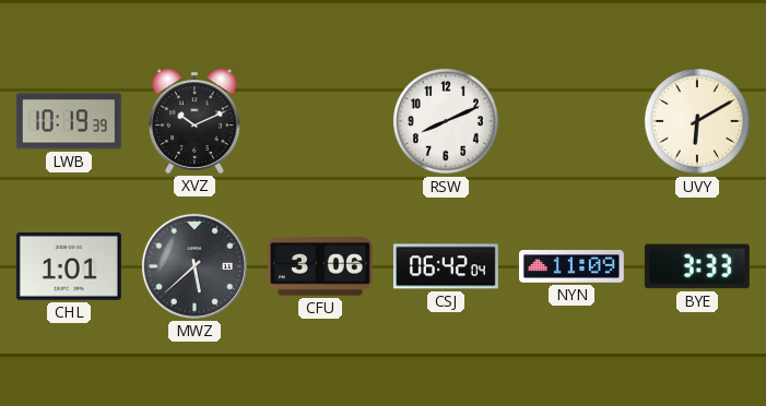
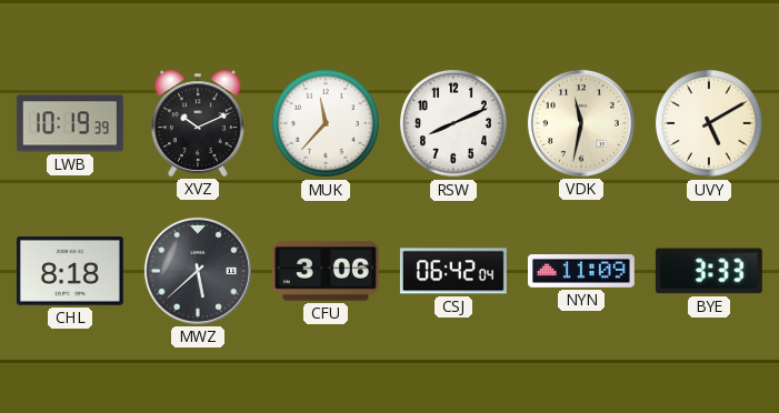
MUK: none -> 11:37 (326, 123)
VDK: none -> 11:32 (581, 123)
UVY: 6:10 -> 5:10 (709, 123)
CHL: 1:01 -> 8:18 (70, 272)
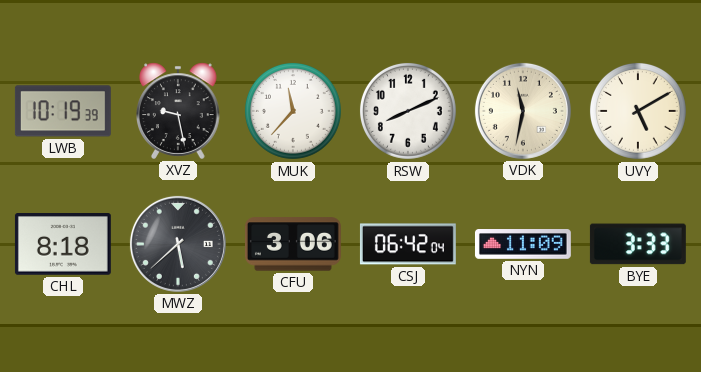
XVZ: 10:11 -> 9:28 (178, 111)
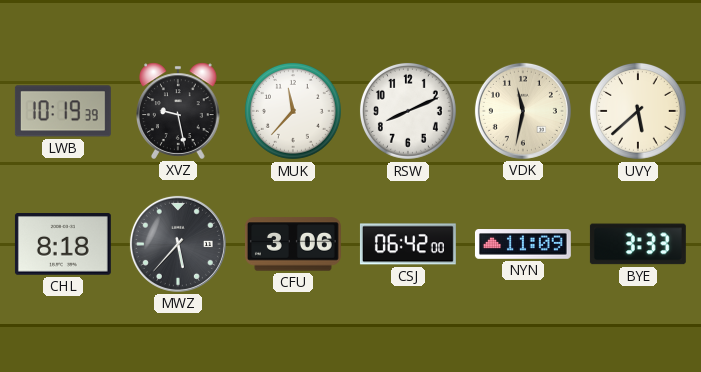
UVY: 5:10 -> 5:38 (638, 111)
MWZ: 5:38 -> 5:37 (178, 244)
CSJ: 06:42:04 -> 06:42:00 (408, 244)
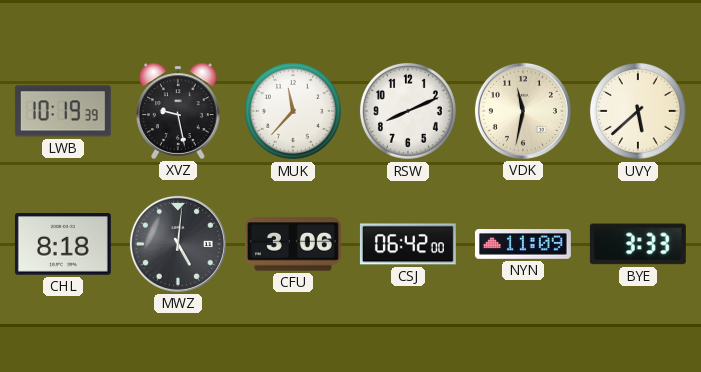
MWZ: 5:37 -> 5:01 (178, 244)
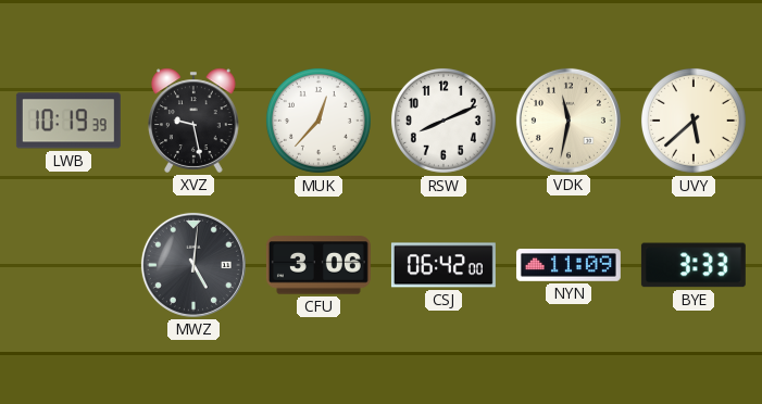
MUK: 11:37 -> 12:37 (318, 121)
CHL: 8:18 -> none (63, 245)
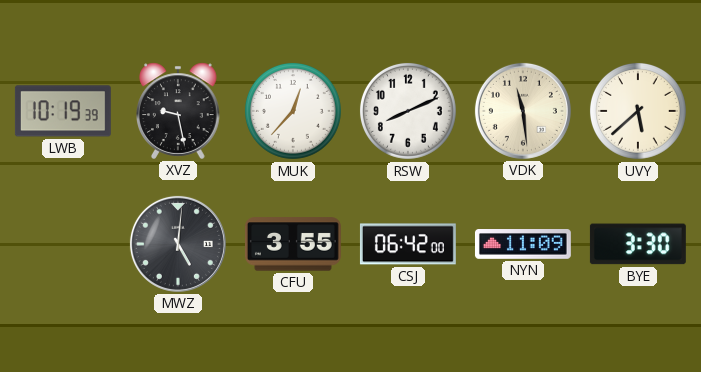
VDK: 11:32 -> 11:29 (523, 111)
CFU: 3:06 -> 3:55 (293, 244)
BYE: 3:33 -> 3:30 (638, 244)
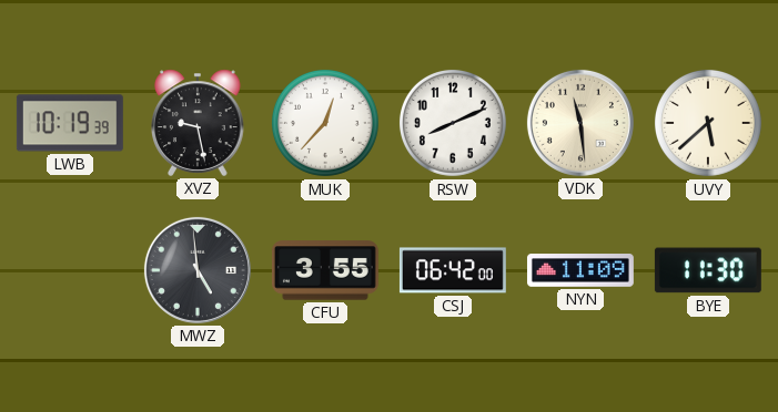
MWZ: 5:01 -> 4:59 (198, 270)
BYE: 3:30 -> 11:30 (708, 270)
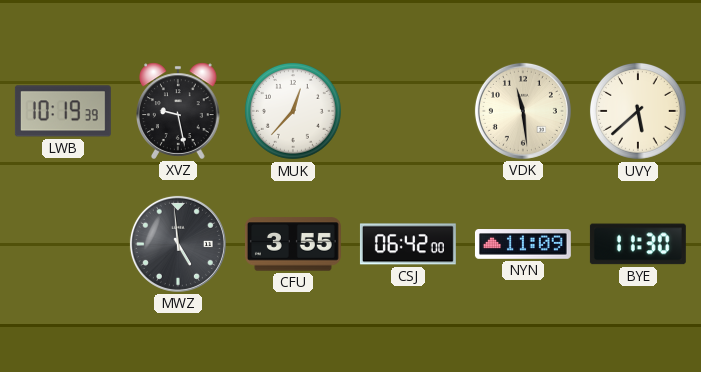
RSW: 8:11 -> none (453, 123)
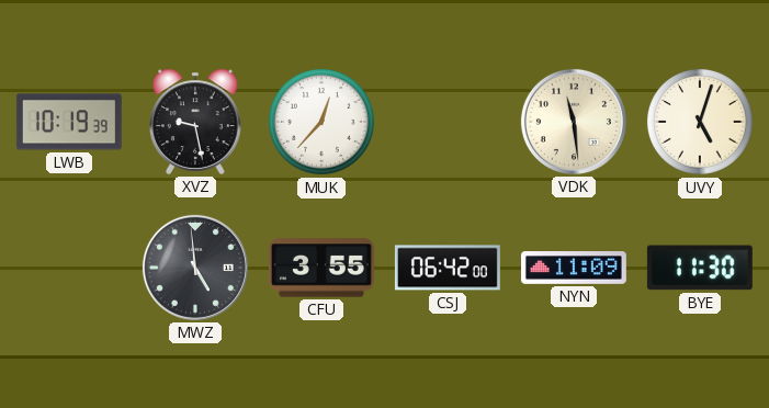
UVY: 5:38 -> 5:03 (700, 122)
